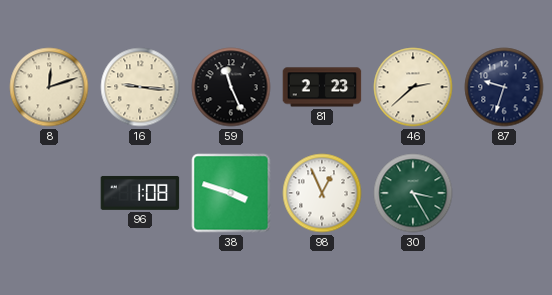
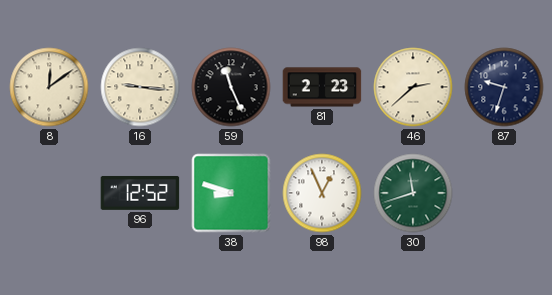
8: 12:12 -> 12:09 (49, 87)
96: 1:08 -> 12:52 (140, 193)
38: 3:48 -> 8:48 (231, 193)
30: 3:25 -> 11:42 (413, 193)
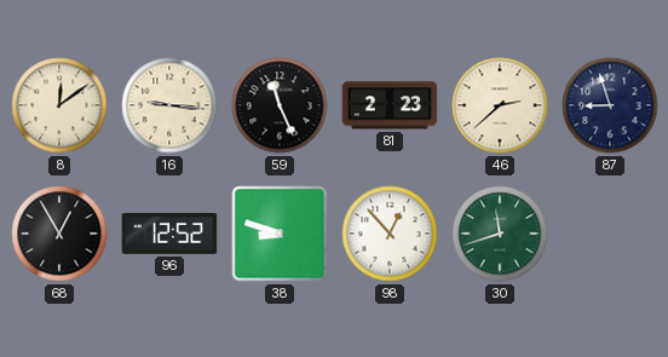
87: 9:33 -> 8:57 (610, 105)
68: none -> 12:55 (59, 234)
98: 12:56 -> 12:53 (390, 234)
